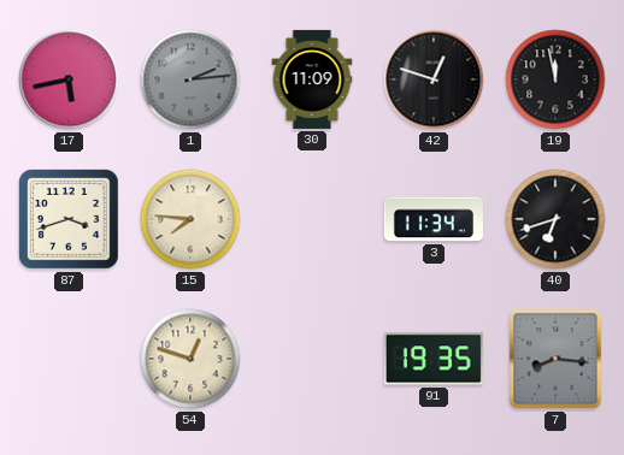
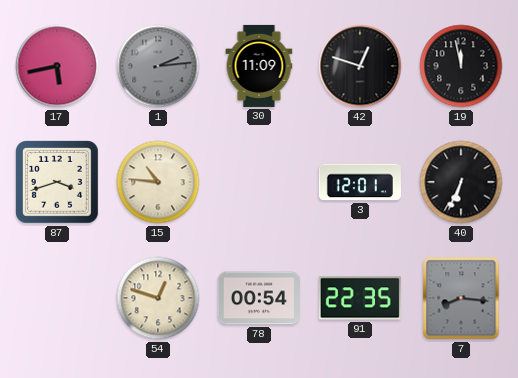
15: 7:46 -> 10:46 (158, 182)
3: 11:34 -> 12:01 (360, 182)
40: 6:42 -> 6:34 (461, 182)
78: none -> 00:54 (259, 298)
91: 19:35 -> 22:35 (360, 298)
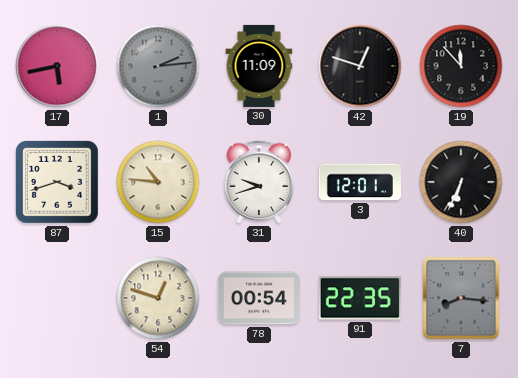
19: 11:58 -> 11:53 (461, 66)
31: none -> 9:42 (259, 182)
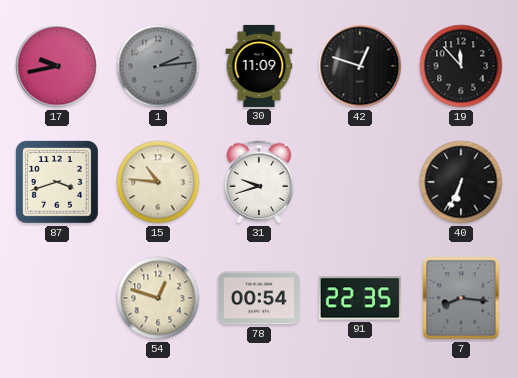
17: 5:43 -> 9:43 (57, 66)
3: 12:01 -> none (360, 182)
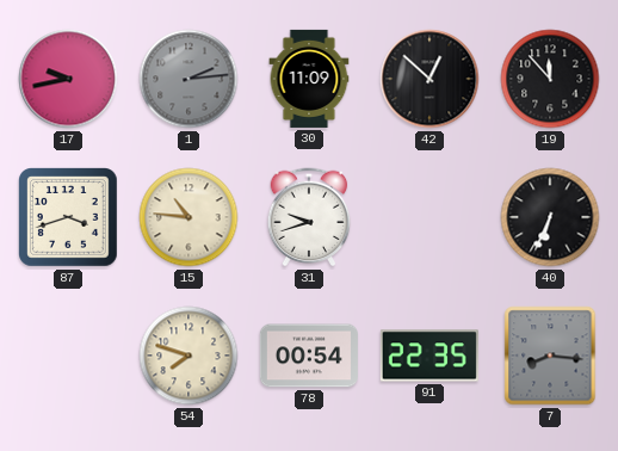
42: 12:48 -> 12:52 (429, 79)
54: 12:48 -> 7:48 (189, 356)
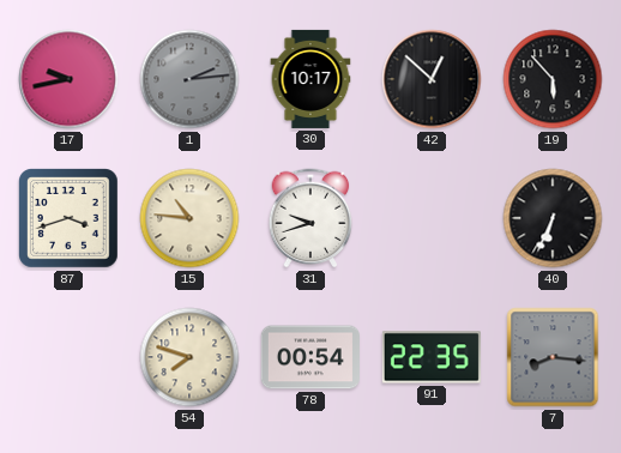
30: 11:09 -> 10:17 (310, 79)
19: 11:53 -> 5:53 (553, 79)
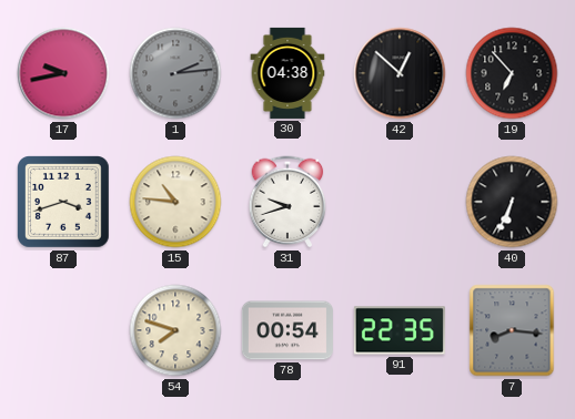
30: 10:17 -> 04:38 (287, 73)
19: 5:53 -> 6:53 (512, 73)
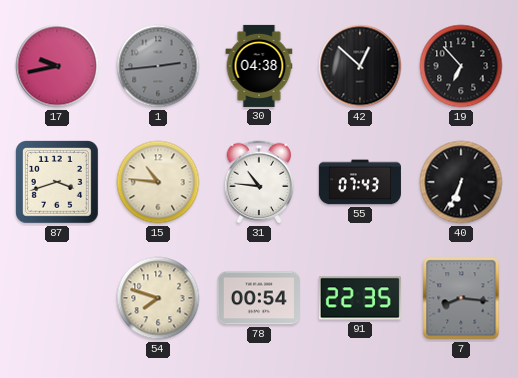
1: 2:14 -> 2:44 (158, 66)
31: 9:42 -> 10:46 (259, 182)
55: none -> 07:43 (360, 182)
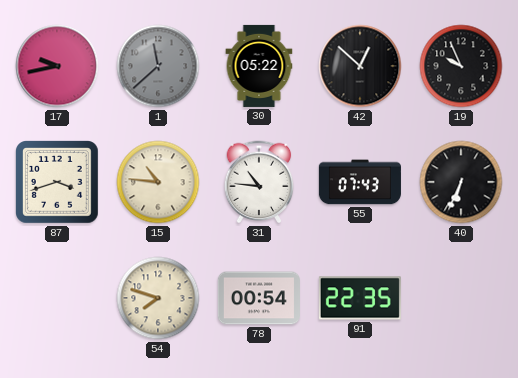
1: 2:44 -> 11:38 (158, 66)
30: 04:38 -> 05:22 (259, 66)
19: 6:53 -> 9:56 (461, 66)
7: 8:16 -> none (461, 298)
